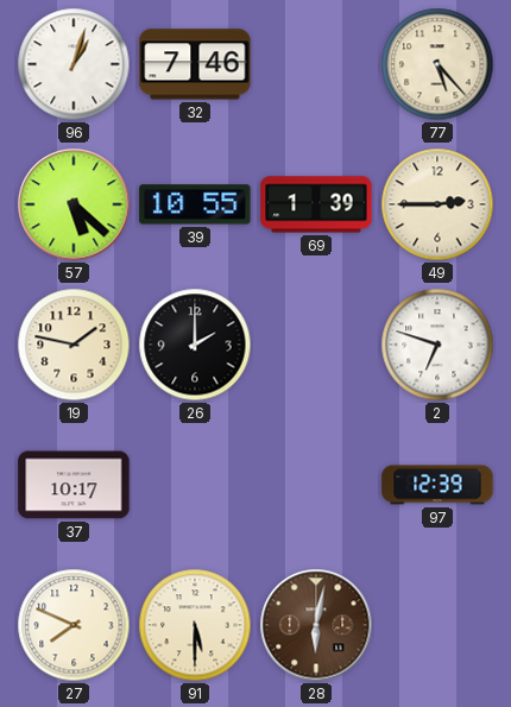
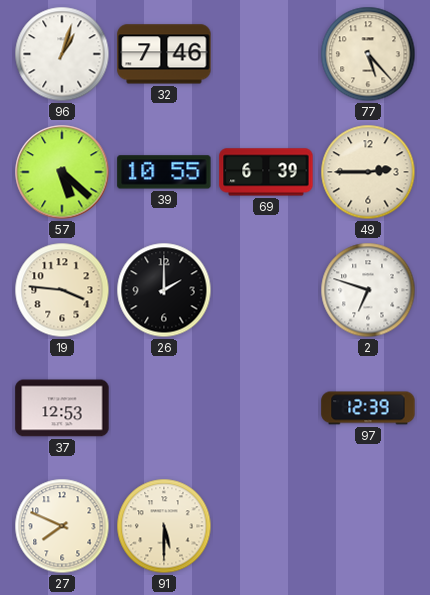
69: 1:39 -> 6:39 (266, 172)
19: 1:47 -> 3:46 (62, 290)
37: 10:17 -> 12:53 (62, 408)
28: 6:02 -> none (316, 625)
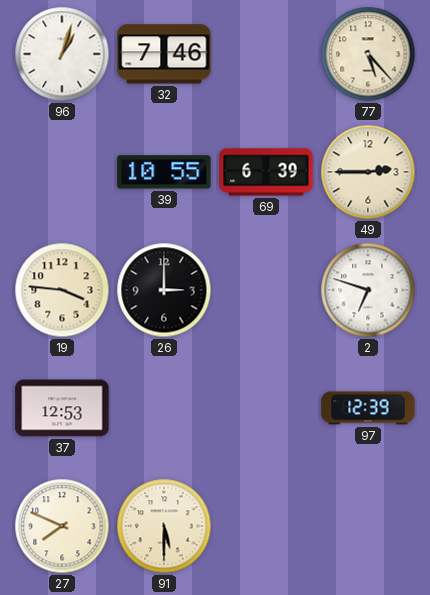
57: 5:22 -> none (62, 172)
26: 2:00 -> 3:00 (164, 290)
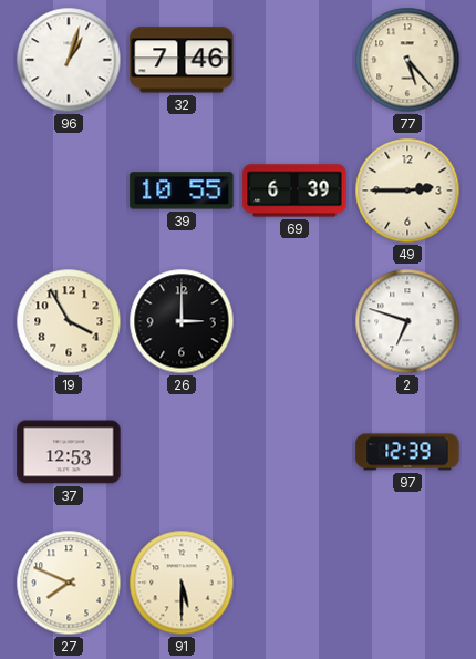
19: 3:46 -> 3:55 (69, 321)
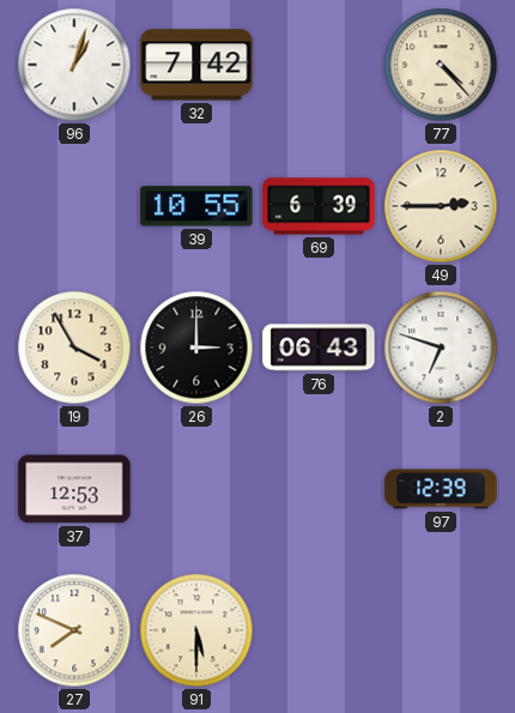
32: 7:46 -> 7:42 (196, 65)
77: 5:23 -> 4:23 (441, 65)
76: none -> 06:43 (319, 348)
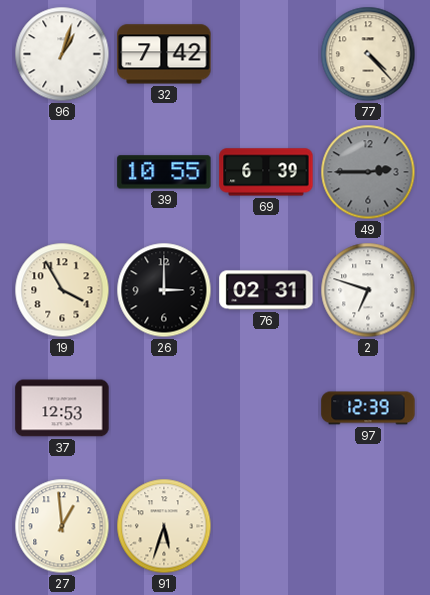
49 dial: cream -> grey (368, 172)
76: 06:43 -> 02:31 (266, 290)
27: 7:49 -> 12:59 (62, 526)
91: 5:30 -> 5:33 (164, 526)
